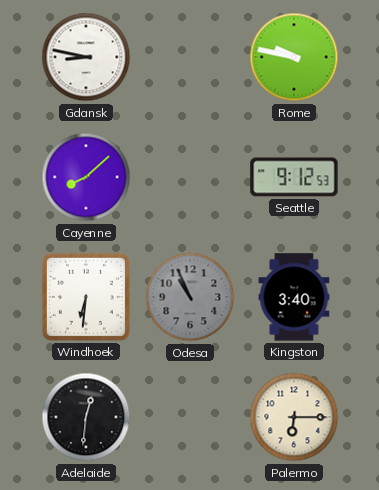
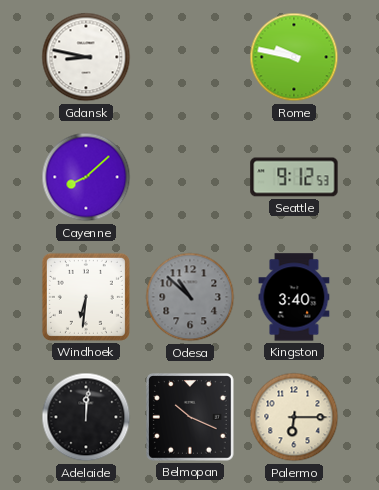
Odesa: 10:56 -> 10:52 (190, 297)
Adelaide: 12:31 -> 12:01 (86, 417)
Belmopan: none -> 10:19 (191, 418)
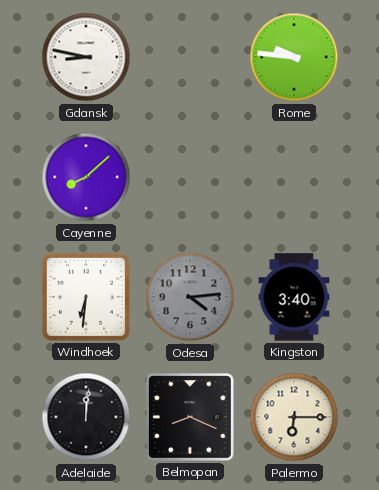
Rome: 9:47 -> 9:46 (294, 57)
Seattle: 9:12 -> none (294, 177)
Odesa: 10:52 -> 4:14 (190, 297)
Belmopan: 10:19 -> 8:19 (191, 418)
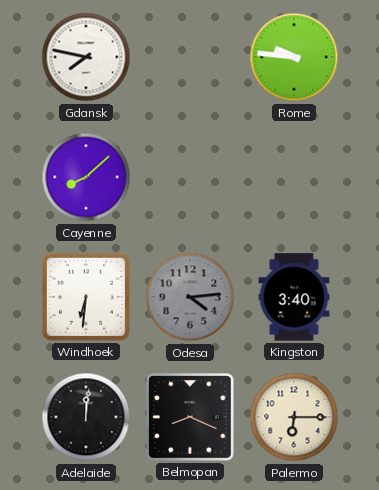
Gdansk: 8:47 -> 7:47 (86, 57)
